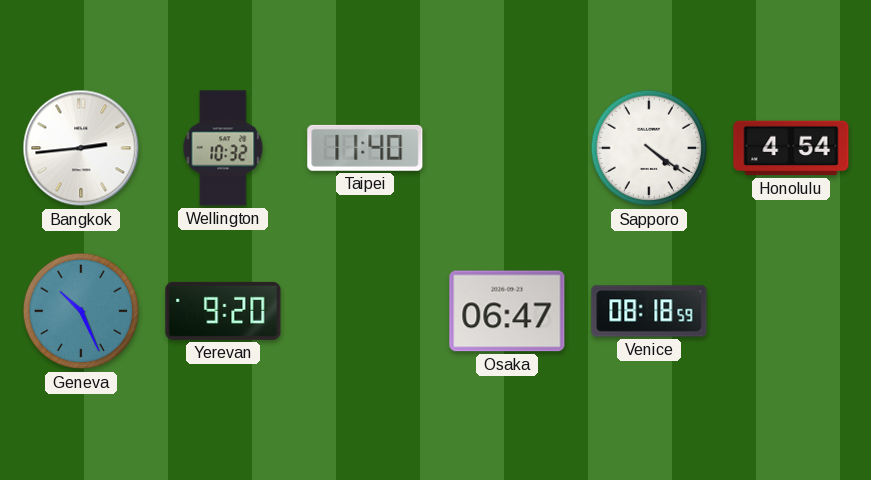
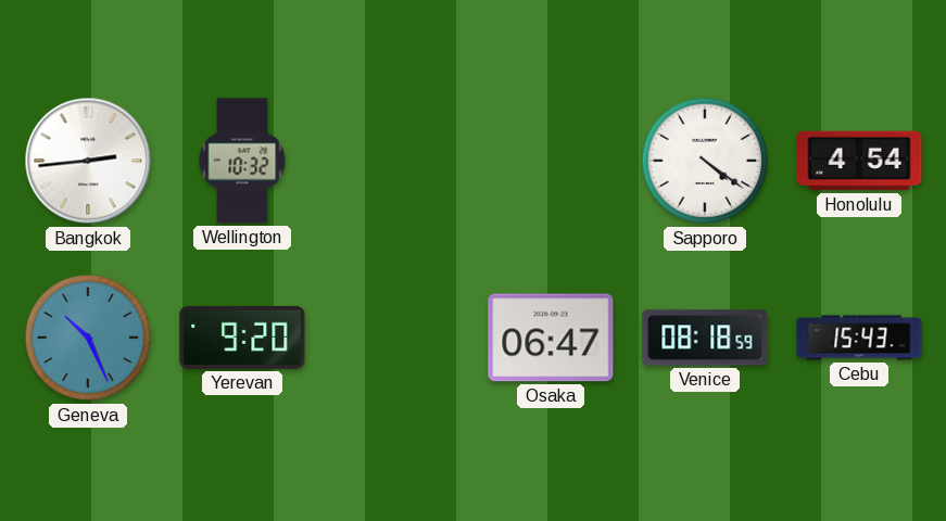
Taipei: 11:40 -> none (365, 148)
Cebu: none -> 15:43 (859, 338)
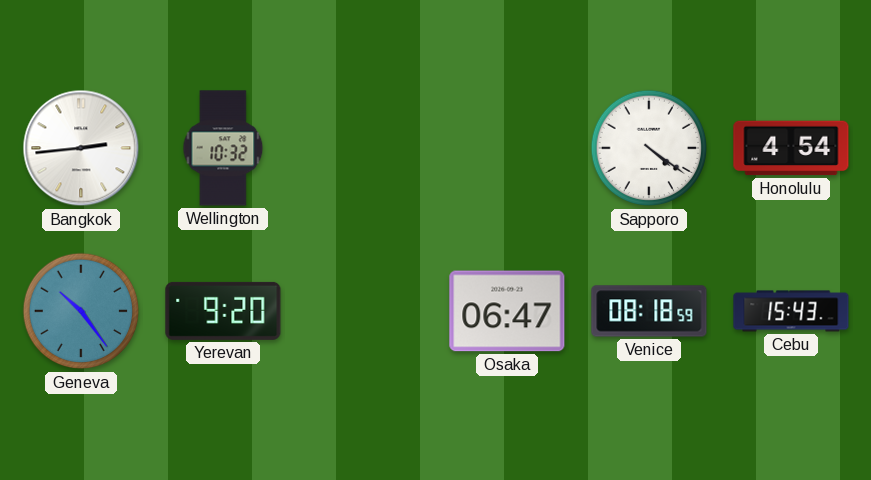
Geneva: 10:26 -> 10:24 (81, 311)
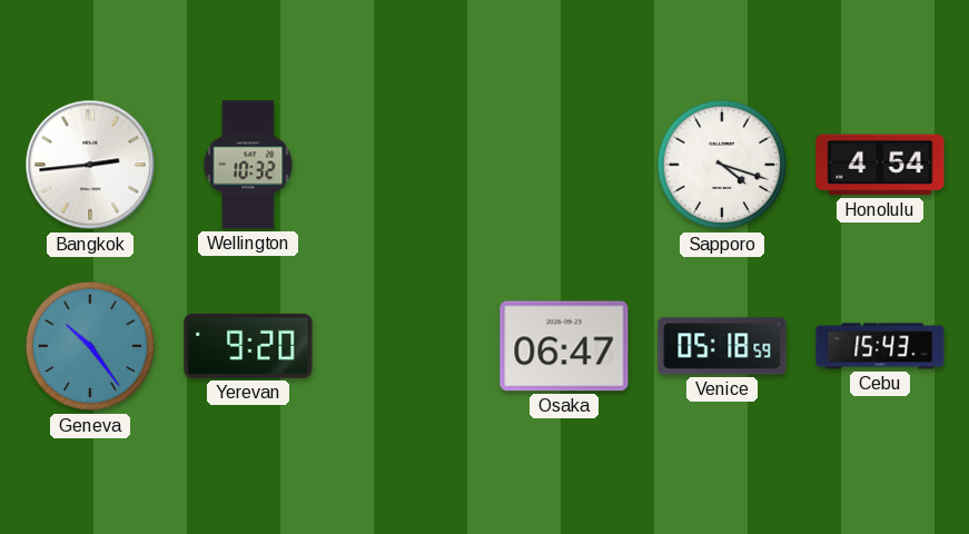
Sapporo: 4:21 -> 4:18 (722, 165)
Venice: 08:18 -> 05:18 (722, 346)
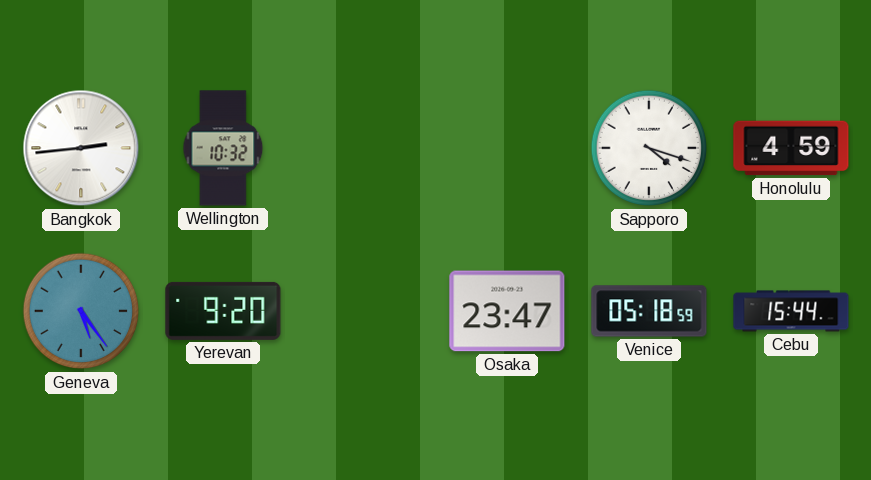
Honolulu: 4:54 -> 4:59 (791, 148)
Geneva: 10:24 -> 5:24 (81, 311)
Osaka: 06:47 -> 23:47 (507, 311)
Cebu: 15:43 -> 15:44 (791, 311)
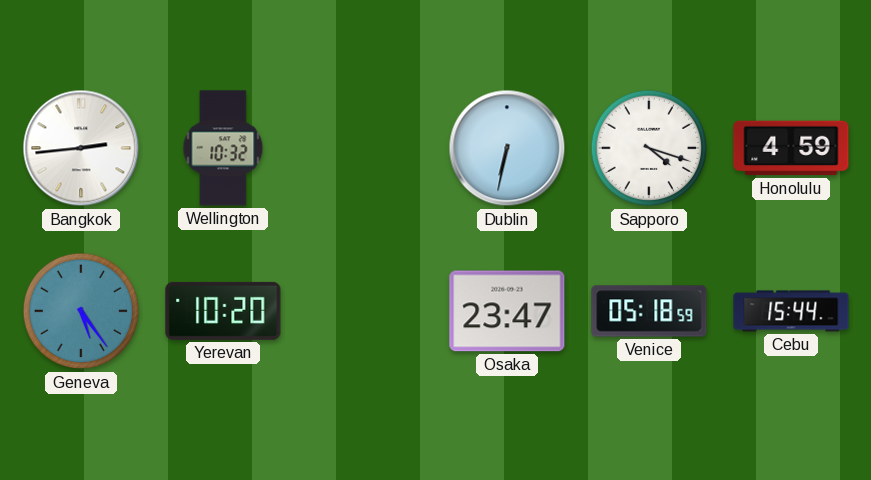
Dublin: none -> 6:32 (507, 148)
Yerevan: 9:20 -> 10:20 (223, 311)
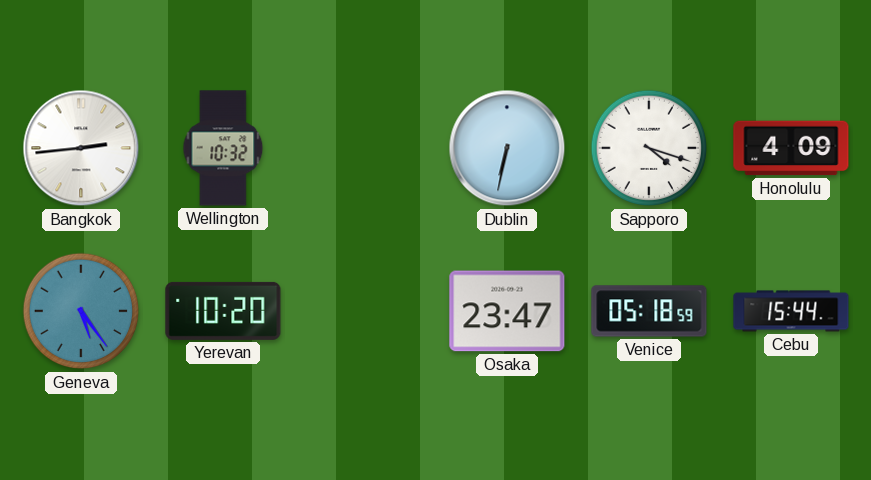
Honolulu: 4:59 -> 4:09 (791, 148)
